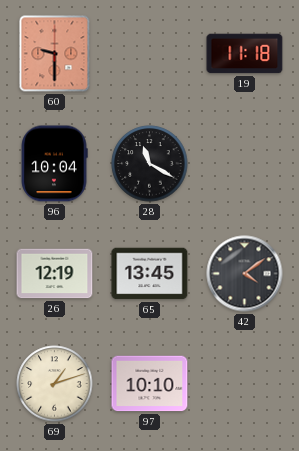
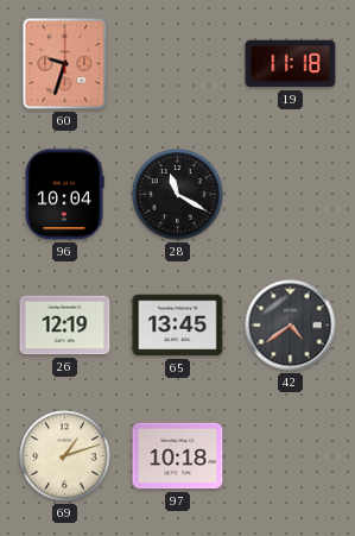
60: 9:30 -> 9:33 (65, 64)
42: 4:09 -> 4:39 (291, 326)
97: 10:10 -> 10:18 (178, 456)
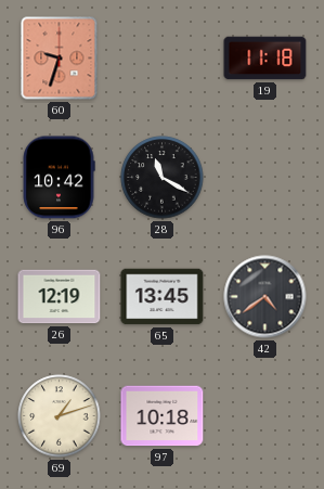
96: 10:04 -> 10:42 (59, 178)
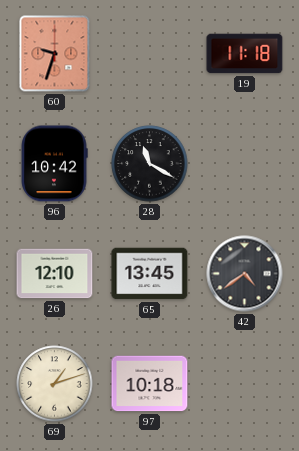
26: 12:19 -> 12:10 (55, 274)
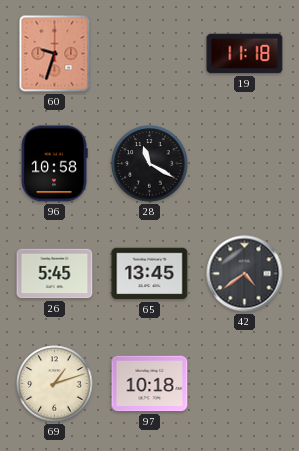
96: 10:42 -> 10:58 (54, 164)
26: 12:10 -> 5:45 (55, 274)
